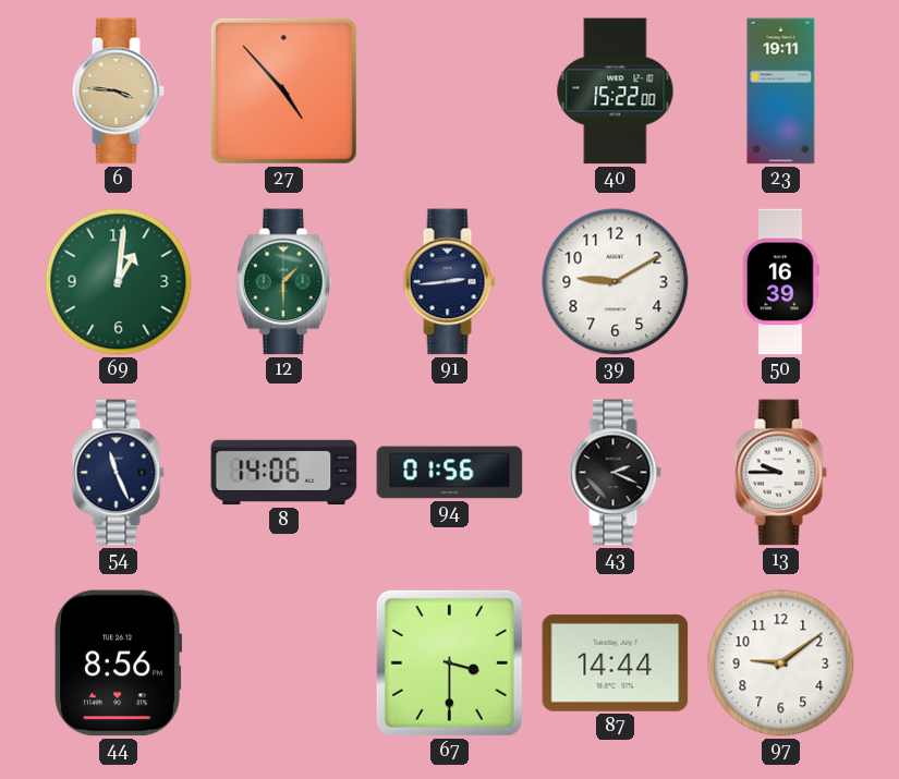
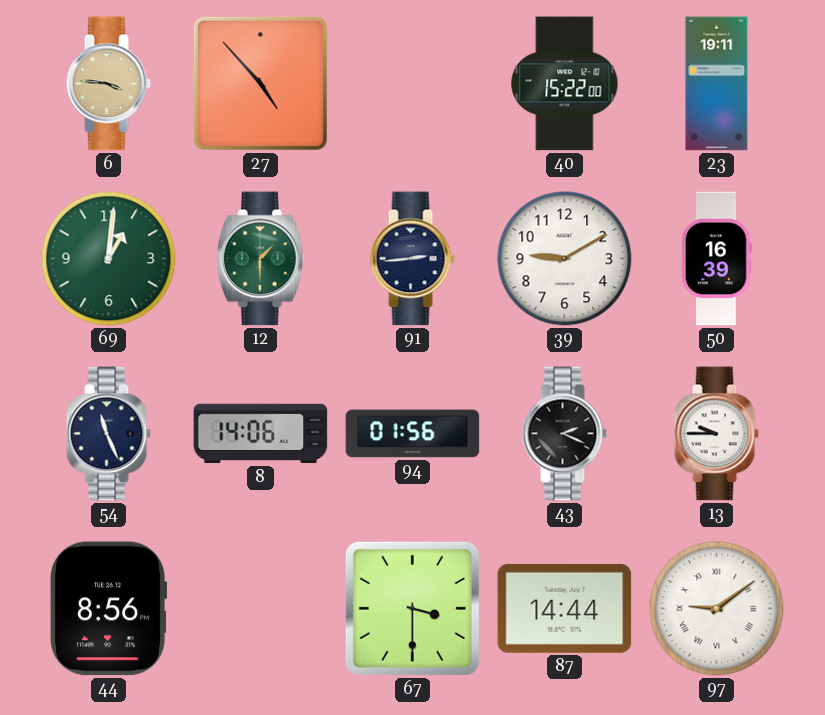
97 numerals: Arabic -> Roman (717, 609)
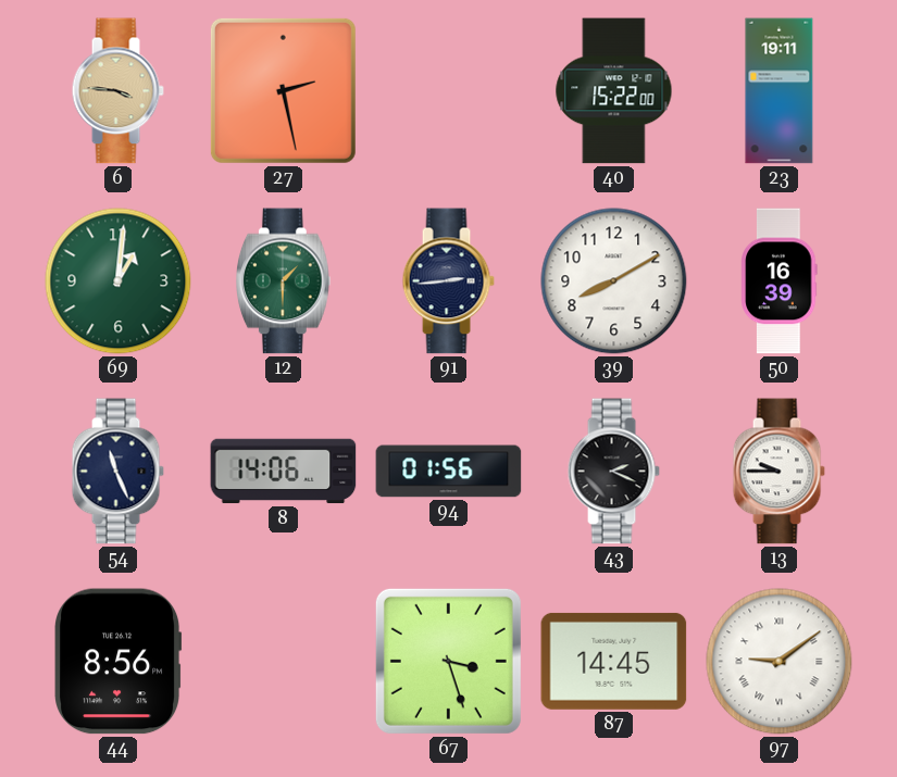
27: 4:53 -> 2:28 (283, 90)
39: 9:10 -> 8:10 (614, 281)
67: 3:30 -> 3:27 (448, 661)
87: 14:44 -> 14:45 (614, 661)
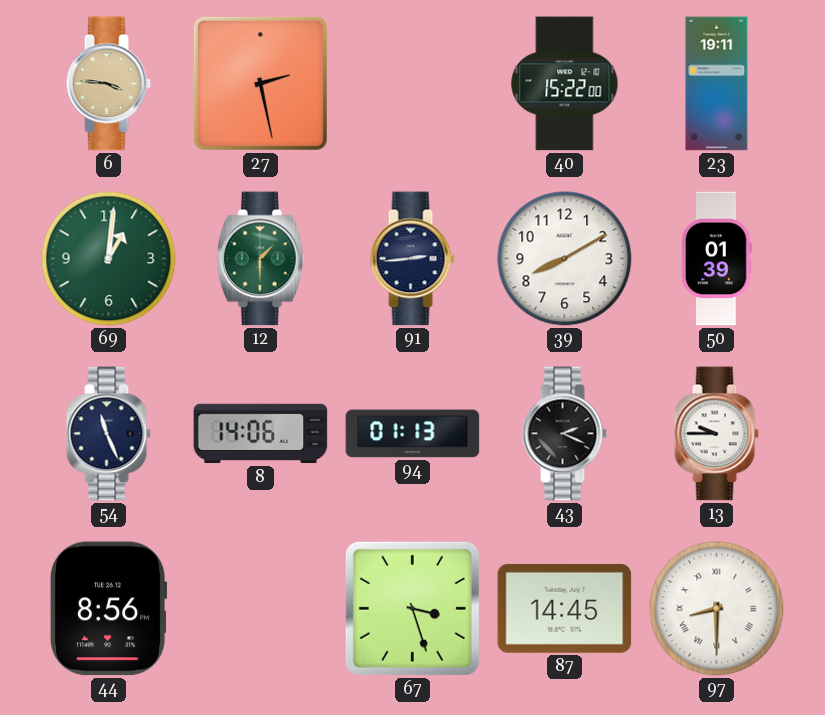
50: 16:39 -> 01:39 (717, 259)
94: 01:56 -> 01:13 (413, 434)
97: 9:09 -> 8:30 (717, 609)
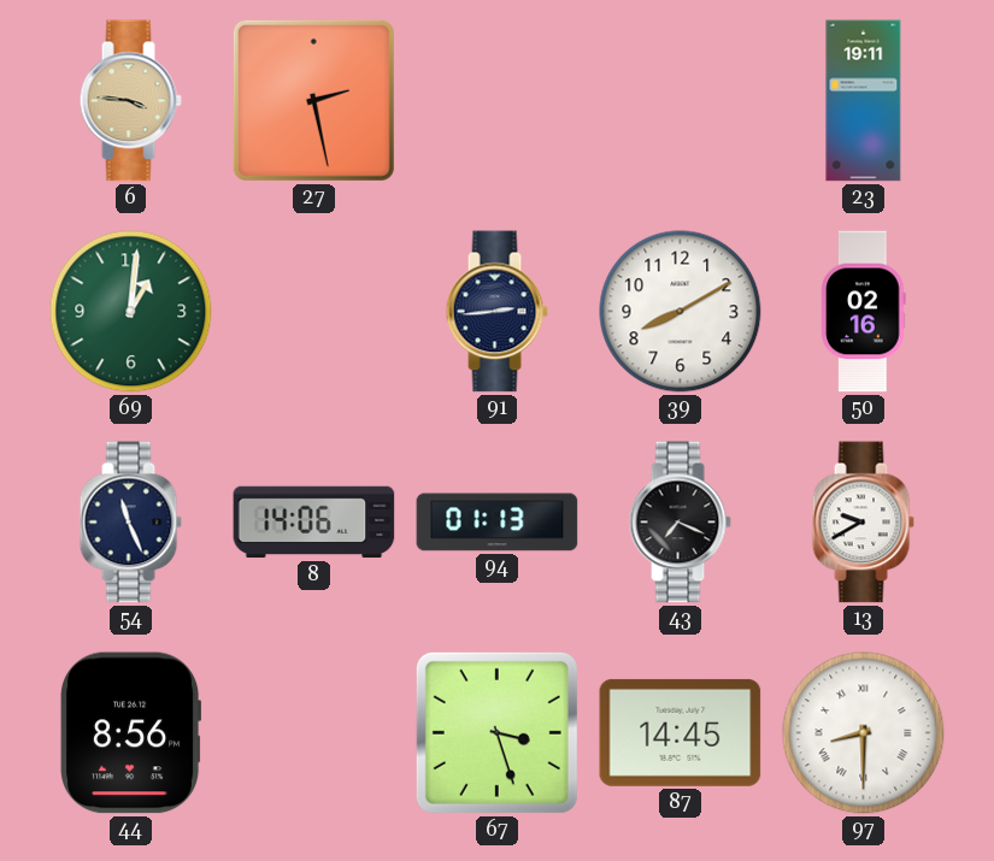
40: 15:22 -> none (565, 84)
12: 1:30 -> none (261, 259)
50: 01:39 -> 02:16 (864, 312)
43: 2:19 -> 7:19 (680, 523)
13: 9:45 -> 9:40 (863, 523)
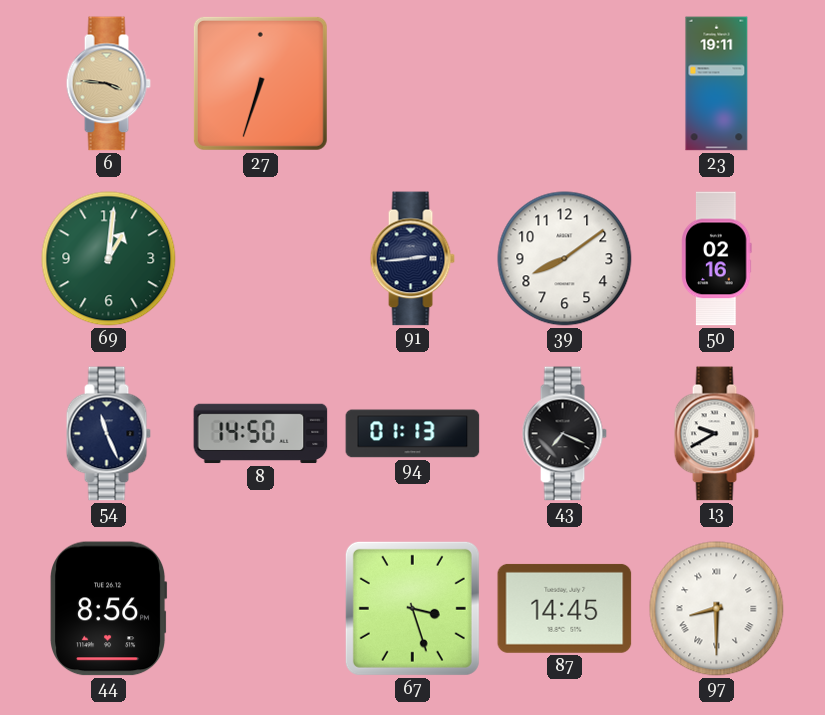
27: 2:28 -> 6:33 (260, 83)
39: 8:10 -> 8:09 (565, 259)
8: 14:06 -> 14:50 (261, 434)
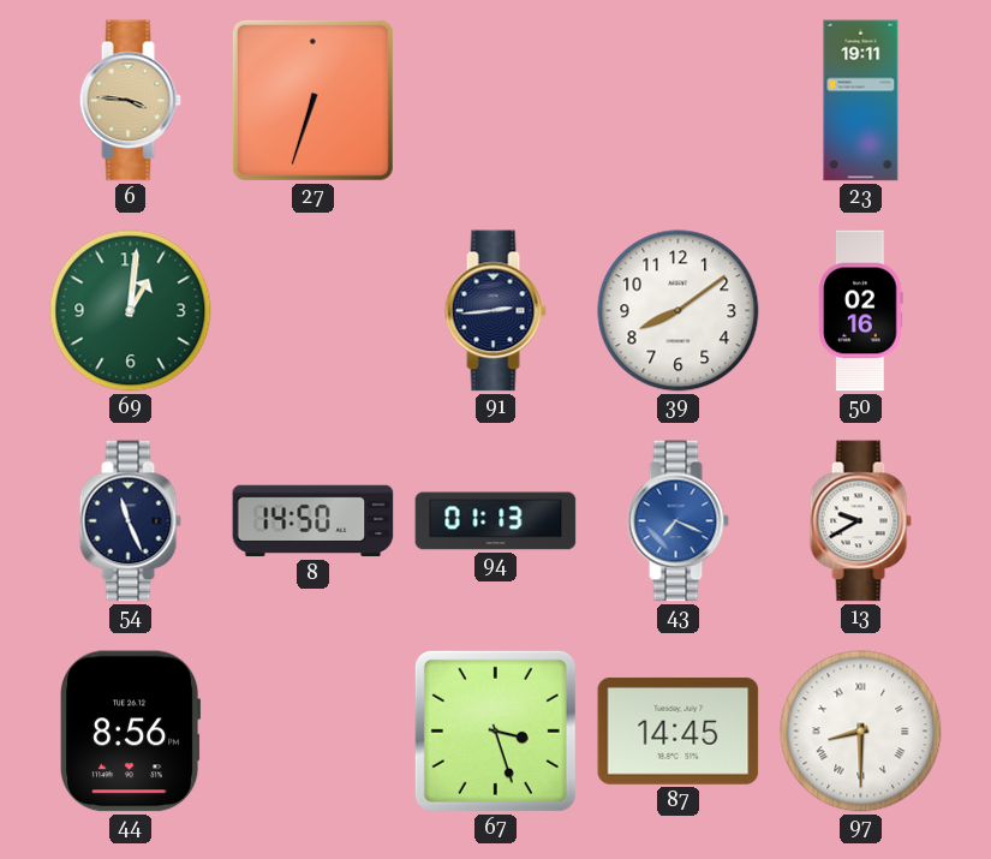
43 dial: black -> blue (677, 521)
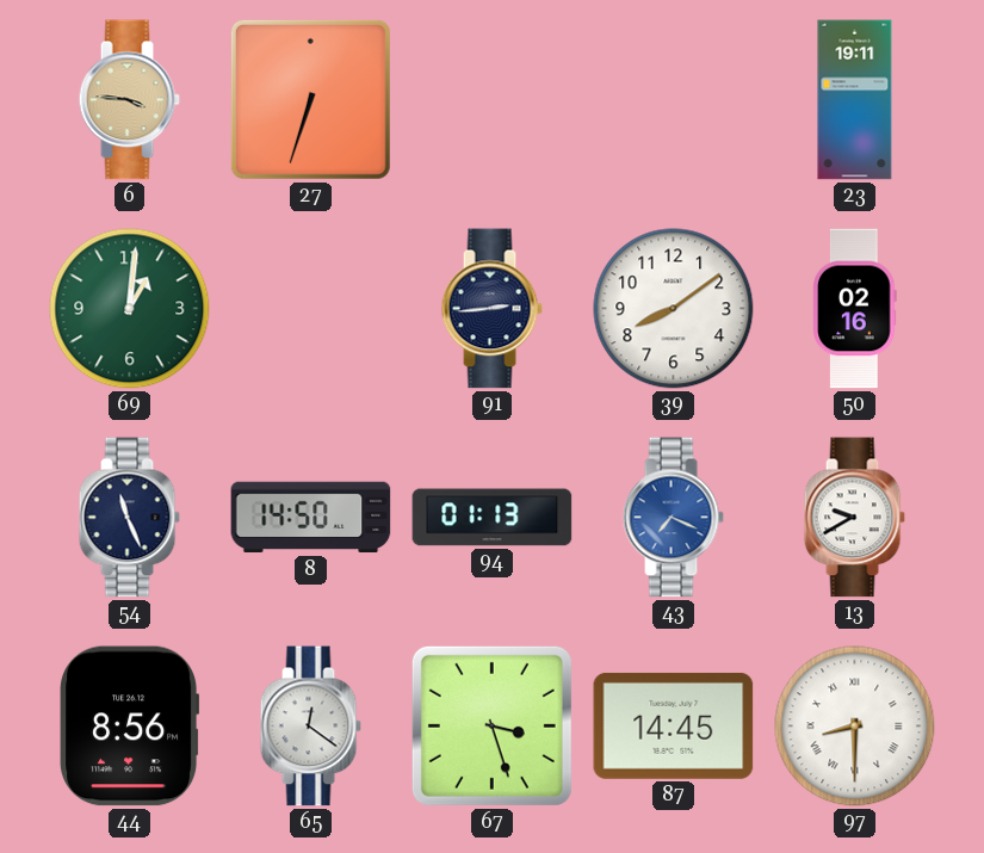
65: none -> 12:21 (310, 727)
